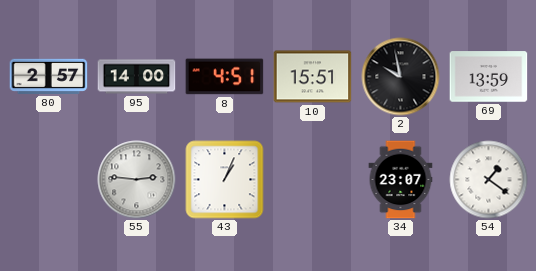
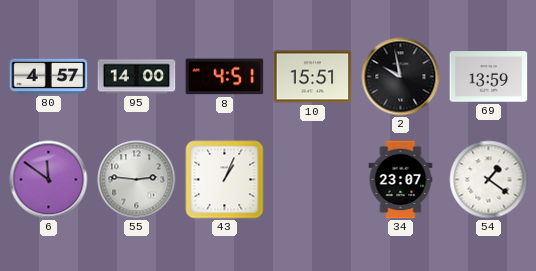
80: 2:57 -> 4:57 (49, 76)
6: none -> 11:51 (49, 180)
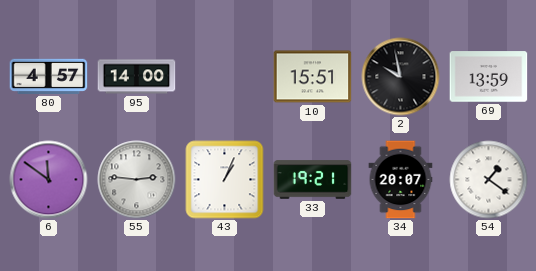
8: 4:51 -> none (225, 77)
33: none -> 19:21 (313, 180)
34: 23:07 -> 20:07 (401, 180)
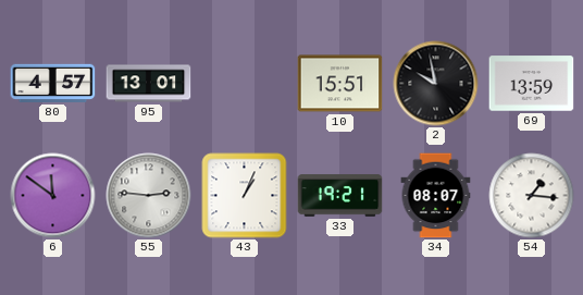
95: 14:00 -> 13:01 (149, 84)
34: 20:07 -> 08:07 (436, 196)
54: 1:21 -> 1:16 (532, 196)
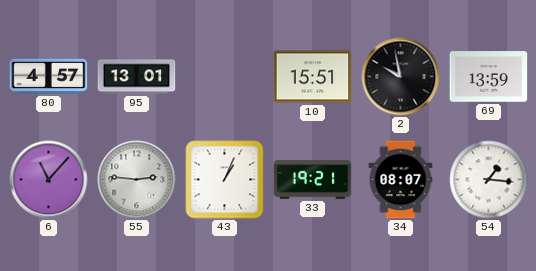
6: 11:51 -> 11:07 (49, 180)
